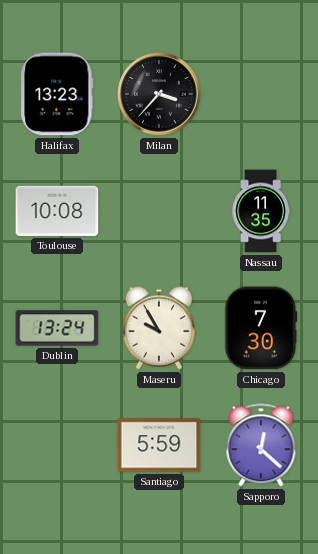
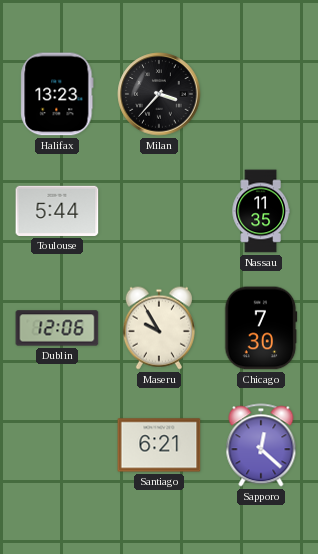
Toulouse: 10:08 -> 5:44 (57, 211)
Dublin: 13:24 -> 12:06 (57, 328)
Santiago: 5:59 -> 6:21 (159, 445)
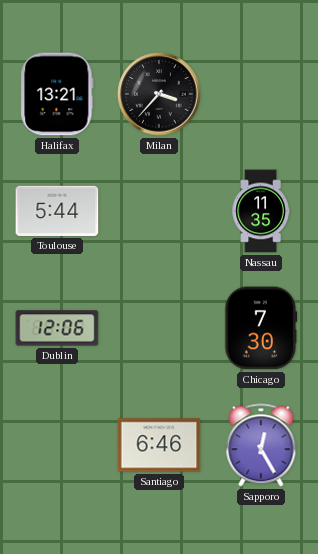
Halifax: 13:23 -> 13:21 (57, 94)
Maseru: 9:55 -> none (159, 328)
Santiago: 6:21 -> 6:46 (159, 445)
Sapporo: 12:22 -> 12:25 (261, 445)
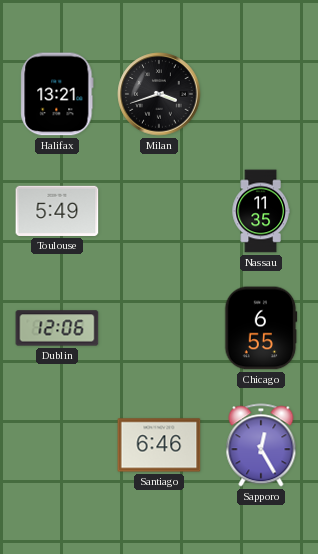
Milan: 3:37 -> 3:42 (159, 94)
Toulouse: 5:44 -> 5:49 (57, 211)
Chicago: 7:30 -> 6:55 (261, 328)
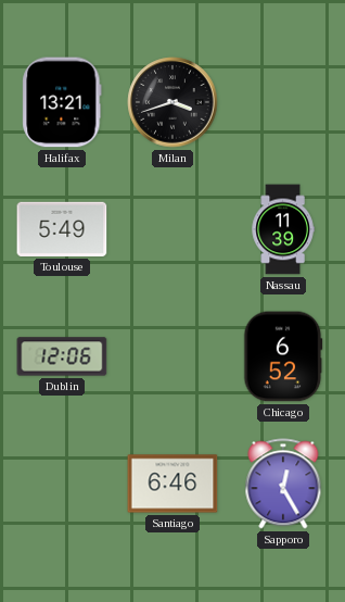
Nassau: 11:35 -> 11:39 (283, 229)
Chicago: 6:55 -> 6:52 (283, 356)
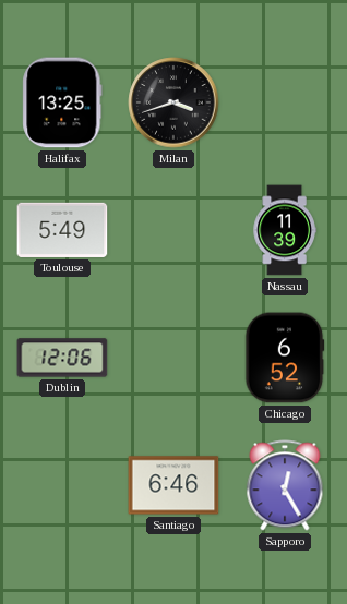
Halifax: 13:21 -> 13:25 (62, 102)
